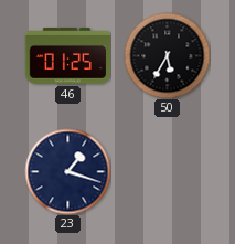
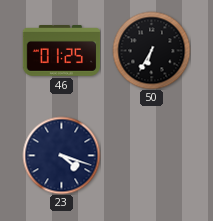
50: 5:35 -> 6:35 (151, 50)
23: 1:18 -> 4:18 (61, 155)
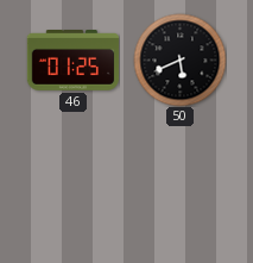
50: 6:35 -> 5:41 (179, 60)
23: 4:18 -> none (61, 155)
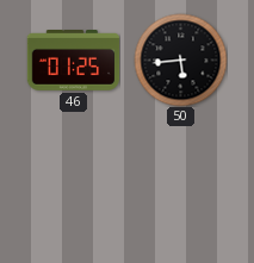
50: 5:41 -> 5:44 (180, 60)
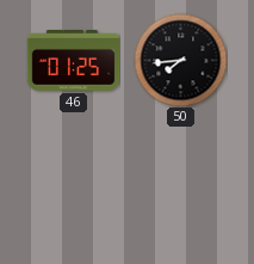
50: 5:44 -> 7:44 (180, 60)
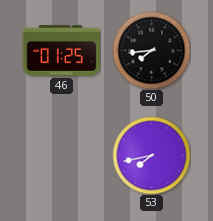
53: none -> 7:43 (151, 155)
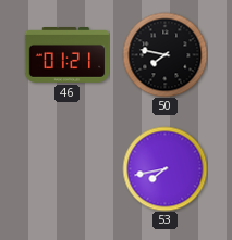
46: 01:25 -> 01:21 (66, 55)
50: 7:44 -> 7:47 (164, 54)
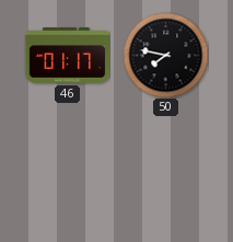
46: 01:21 -> 01:17 (67, 56)
53: 7:43 -> none (164, 168)
